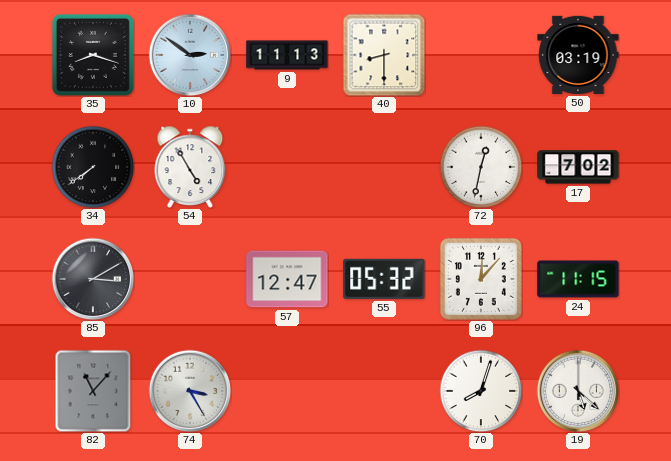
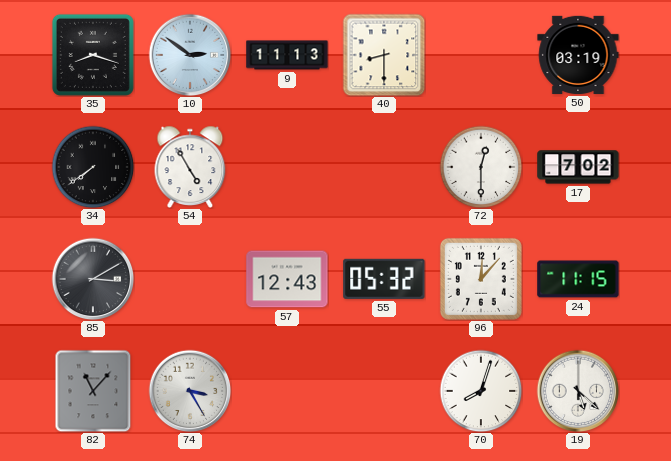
72: 12:32 -> 12:30 (481, 167)
57: 12:47 -> 12:43 (287, 279)
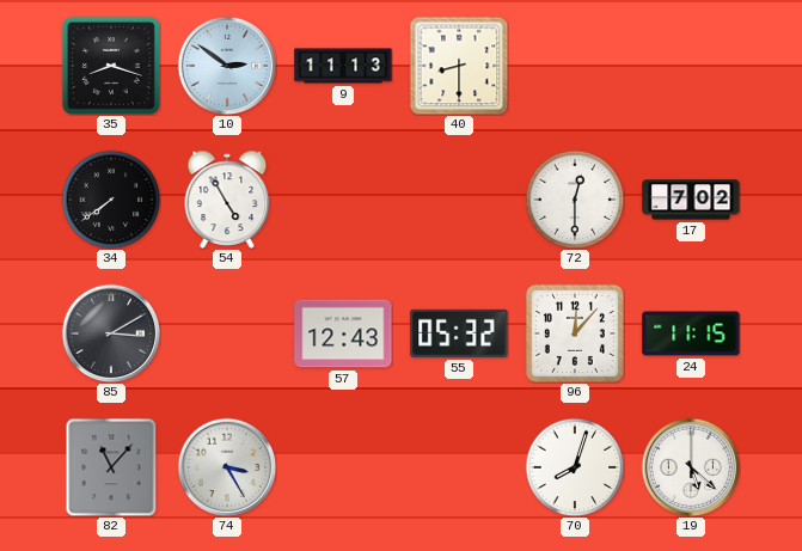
50: 03:19 -> none (578, 55)
